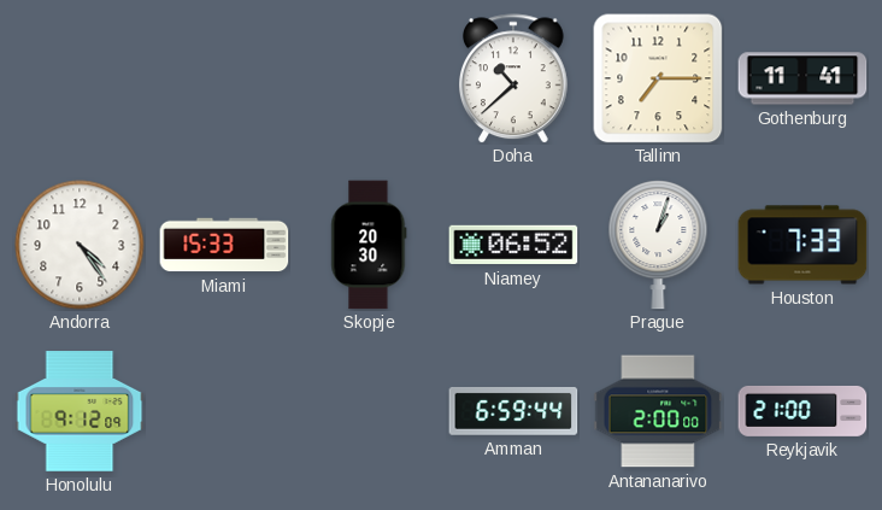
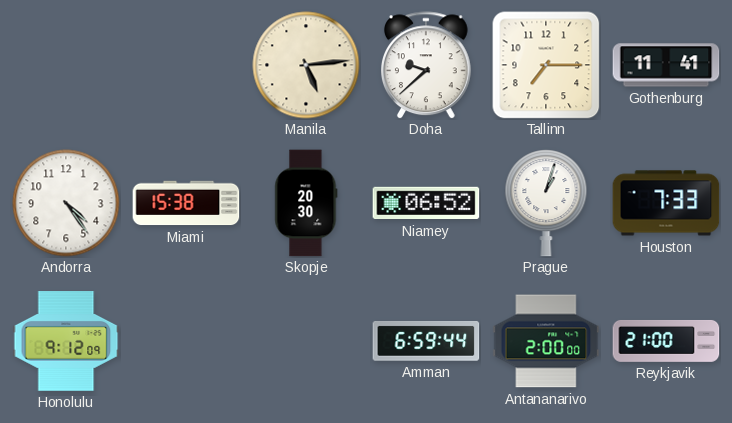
Manila: none -> 5:14 (306, 65)
Doha: 10:38 -> 9:38 (427, 65)
Miami: 15:33 -> 15:38 (186, 203)
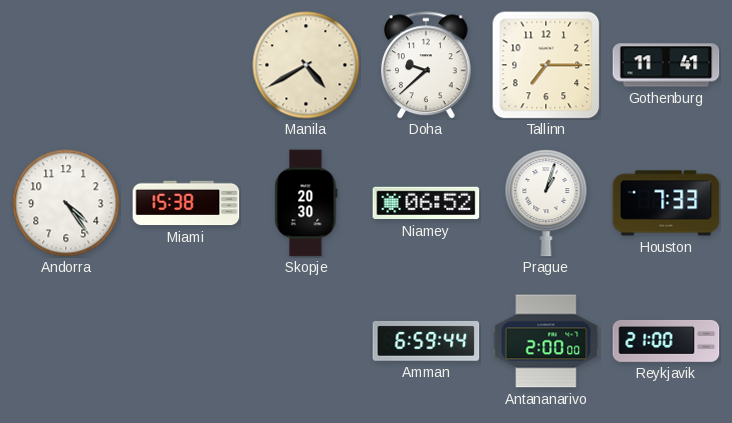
Manila: 5:14 -> 4:40 (306, 65)
Honolulu: 9:12 -> none (66, 341)
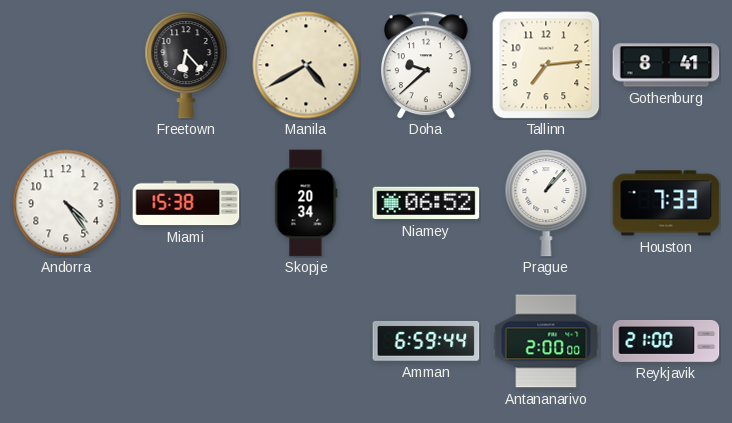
Freetown: none -> 6:23 (186, 66)
Tallinn: 7:15 -> 7:14 (546, 65)
Gothenburg: 11:41 -> 8:41 (666, 65)
Skopje: 20:30 -> 20:34 (306, 203)
Prague: 1:03 -> 1:07 (546, 204)
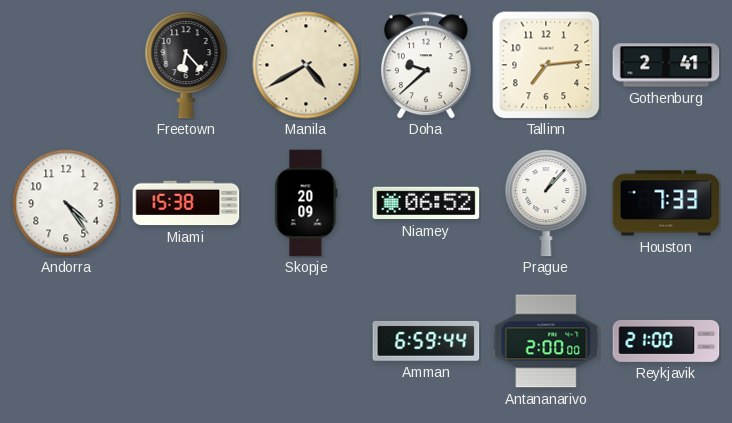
Gothenburg: 8:41 -> 2:41 (666, 65)
Skopje: 20:34 -> 20:09 (306, 203)
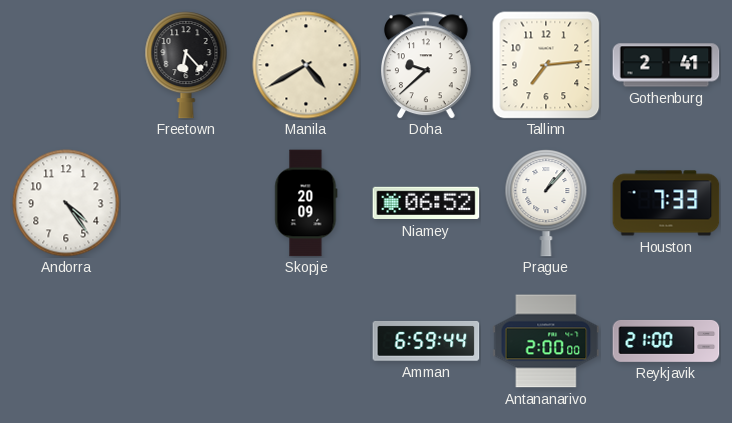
Miami: 15:38 -> none (186, 203)
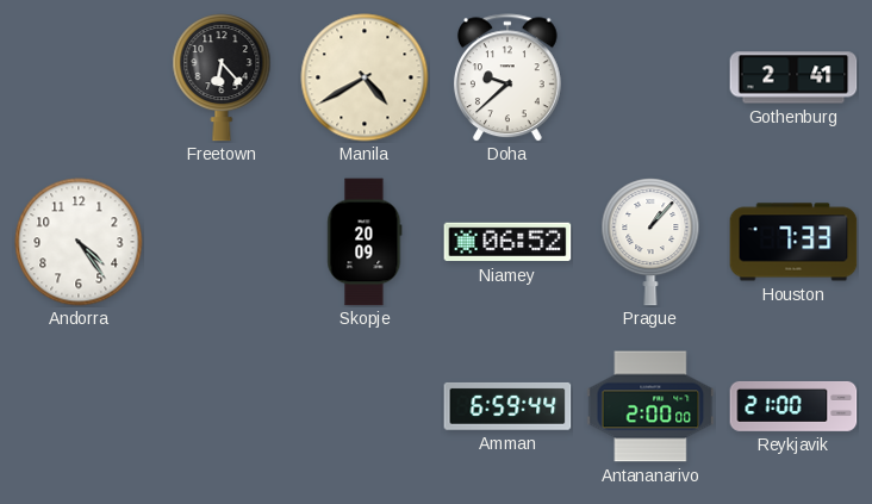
Tallinn: 7:14 -> none (546, 65)
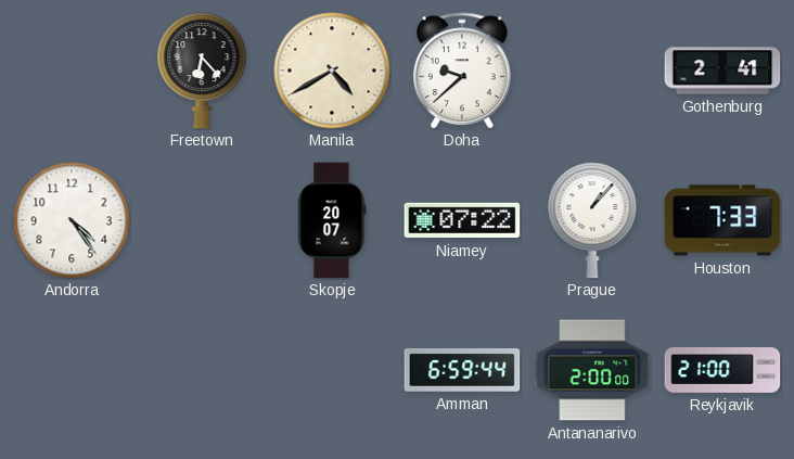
Skopje: 20:09 -> 20:07 (332, 220)
Niamey: 06:52 -> 07:22 (462, 220)
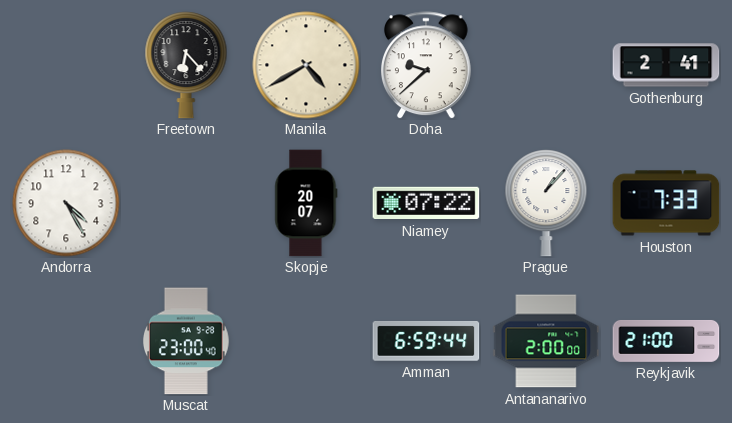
Andorra: 4:24 -> 4:25 (66, 203)
Muscat: none -> 23:00 (187, 341)
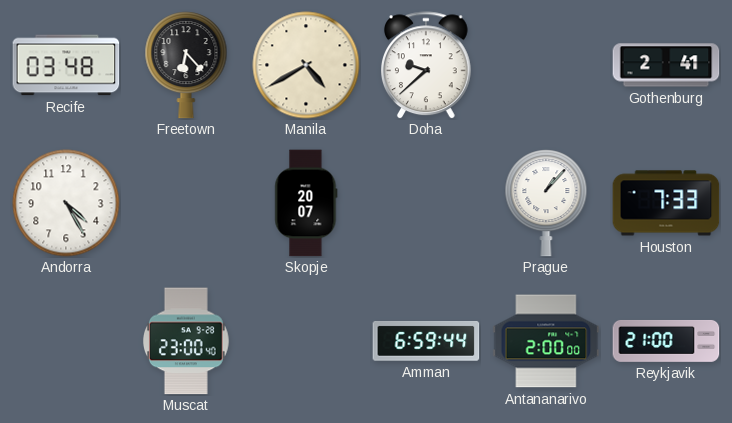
Recife: none -> 03:48 (66, 65)
Niamey: 07:22 -> none (426, 203)
